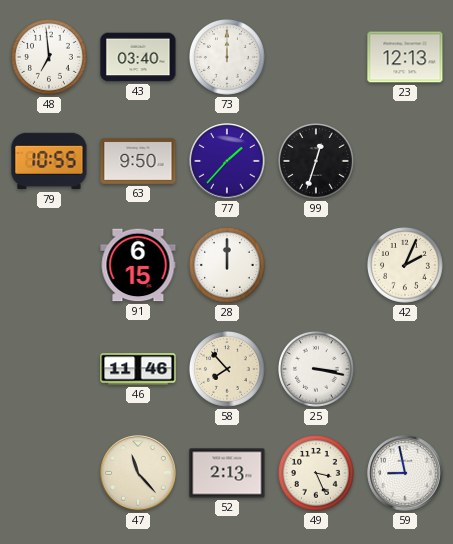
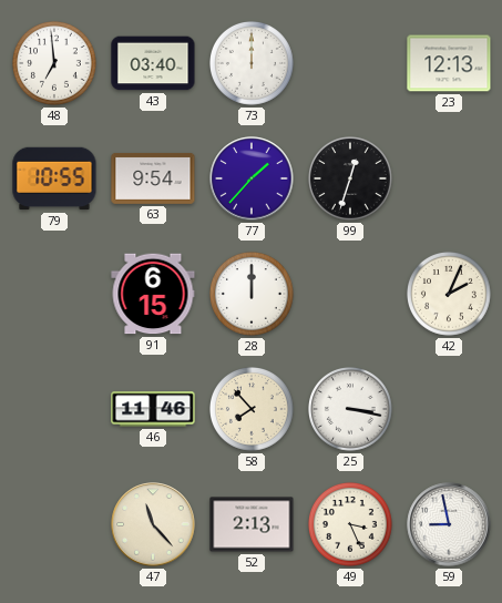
63: 9:50 -> 9:54 (153, 178)
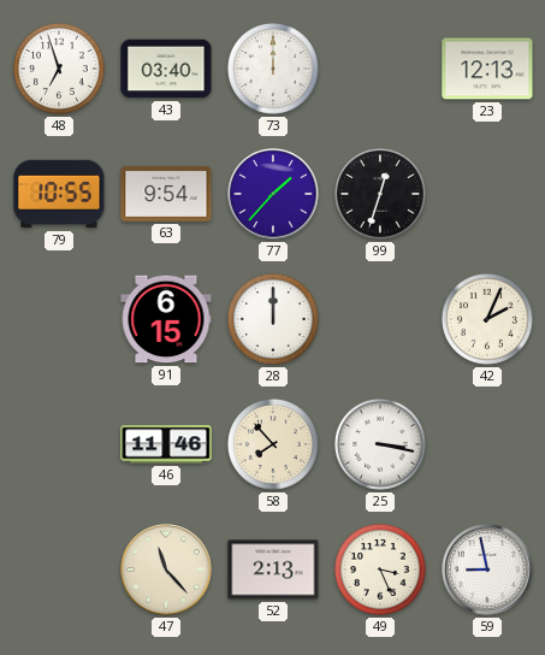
48: 6:59 -> 6:57 (60, 70)
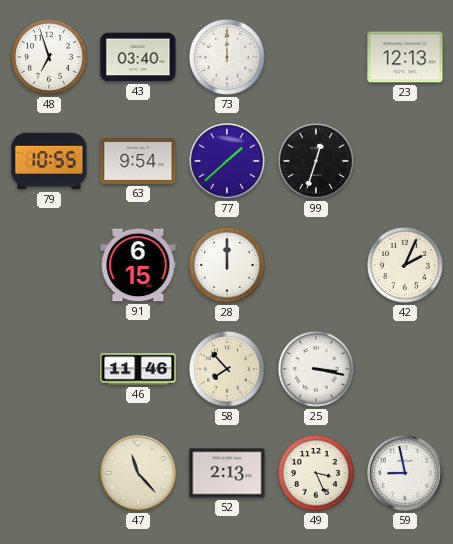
77: 1:37 -> 1:38 (227, 161)
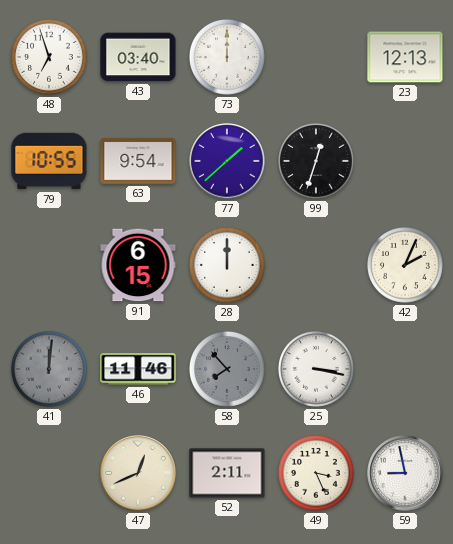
41: none -> 12:01 (50, 370)
58 dial: cream -> grey (228, 370)
47: 11:23 -> 12:41 (138, 473)
52: 2:13 -> 2:11 (227, 473)
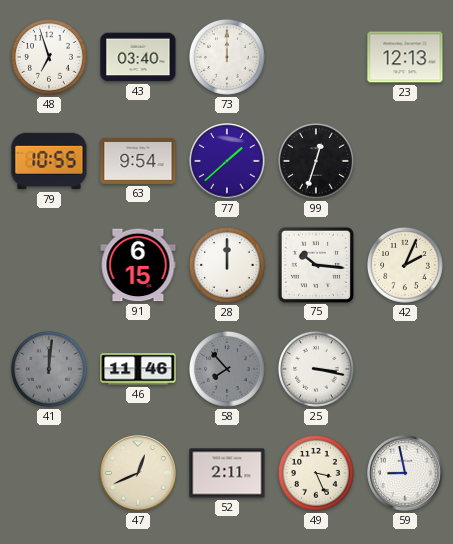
75: none -> 10:16 (315, 264)
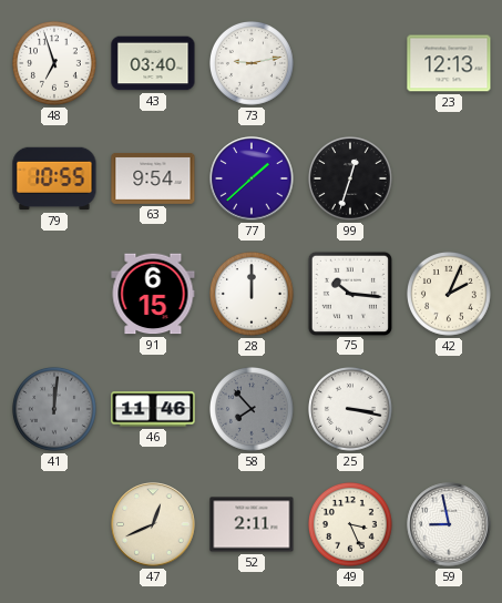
73: 12:00 -> 9:13 (253, 64)
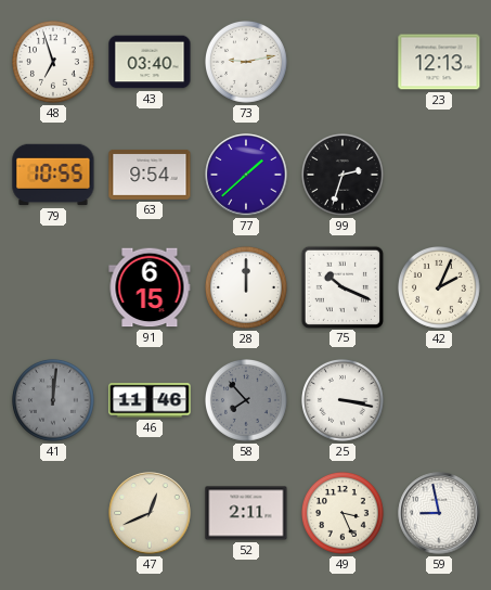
99: 12:33 -> 2:33 (344, 176)
75: 10:16 -> 10:19 (341, 286)
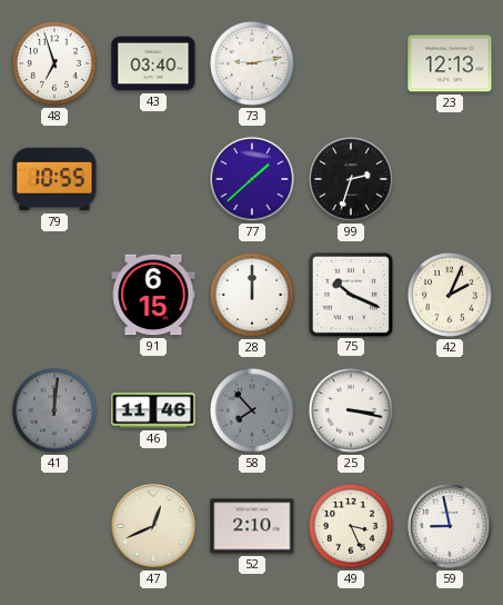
63: 9:54 -> none (150, 175)
52: 2:11 -> 2:10 (252, 526)
